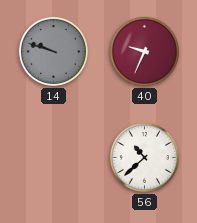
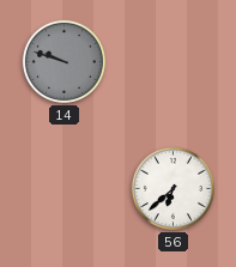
40: 9:34 -> none (144, 51)
56: 10:38 -> 6:38 (173, 188)
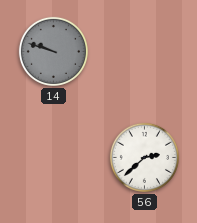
56: 6:38 -> 2:38 (144, 157)
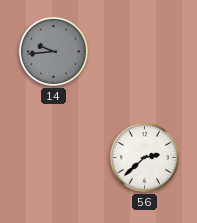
14: 9:48 -> 9:44 (53, 51)
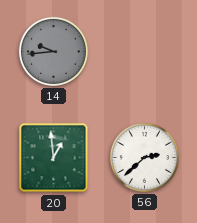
20: none -> 12:59 (54, 158)
